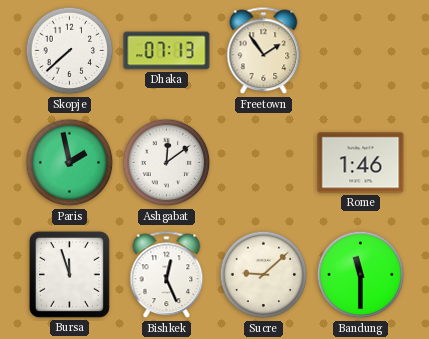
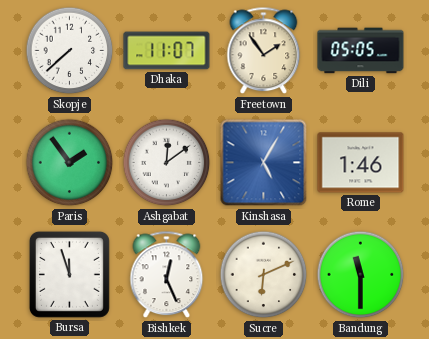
Dhaka: 07:13 -> 11:07 (167, 51)
Dili: none -> 05:05 (361, 51)
Paris: 1:58 -> 1:54 (70, 163)
Kinshasa: none -> 5:05 (264, 163)
Sucre: 9:08 -> 6:11 (264, 275)
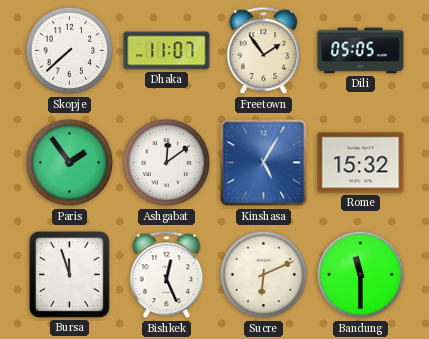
Rome: 1:46 -> 15:32 (361, 163)
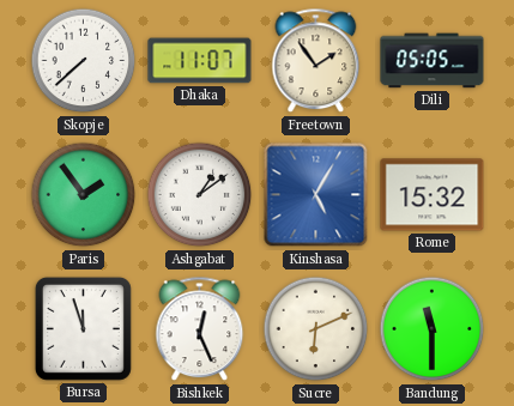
Ashgabat: 12:09 -> 1:09 (200, 195)
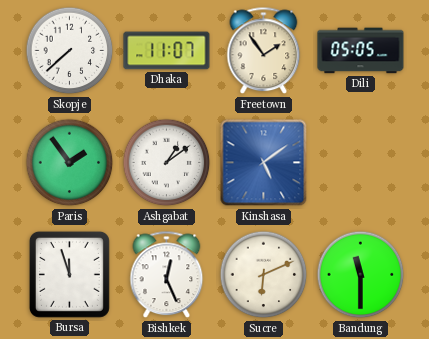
Kinshasa: 5:05 -> 5:09 (264, 163)
Rome: 15:32 -> none (433, 195)
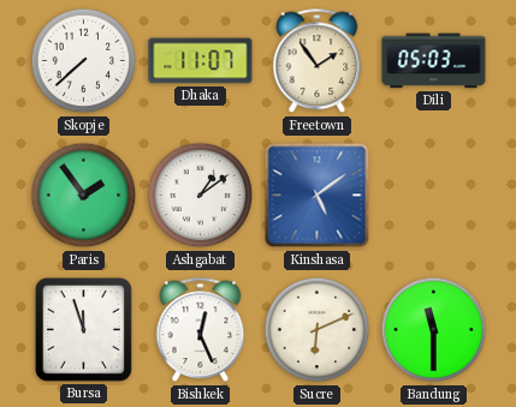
Dili: 05:05 -> 05:03 (434, 61)
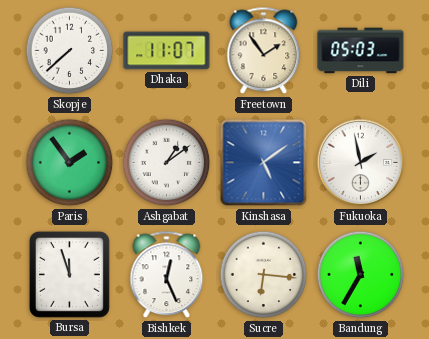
Fukuoka: none -> 1:58 (361, 163)
Sucre: 6:11 -> 6:16 (264, 275)
Bandung: 11:30 -> 11:35 (361, 275)
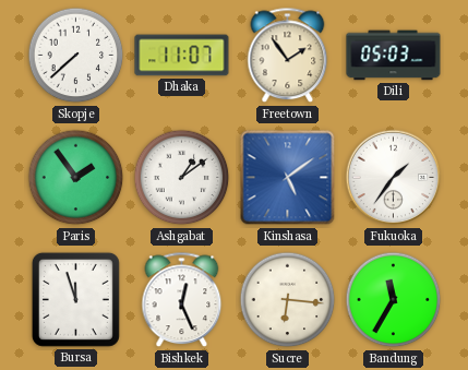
Fukuoka: 1:58 -> 1:36 (394, 178)
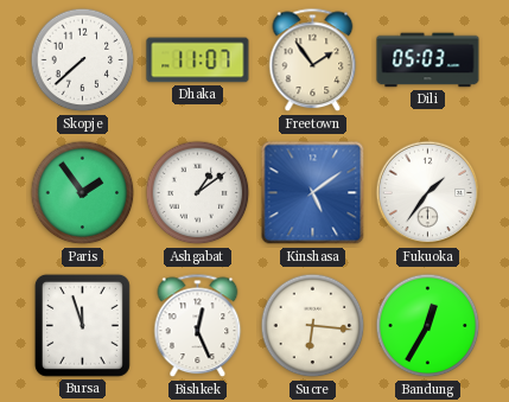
Bandung: 11:35 -> 12:35 (428, 326)
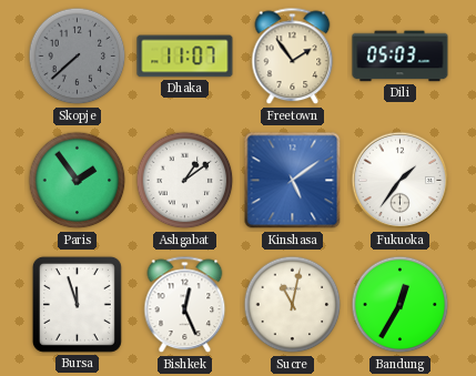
Skopje dial: white -> grey (78, 57)
Sucre: 6:16 -> 11:02 (293, 305)
